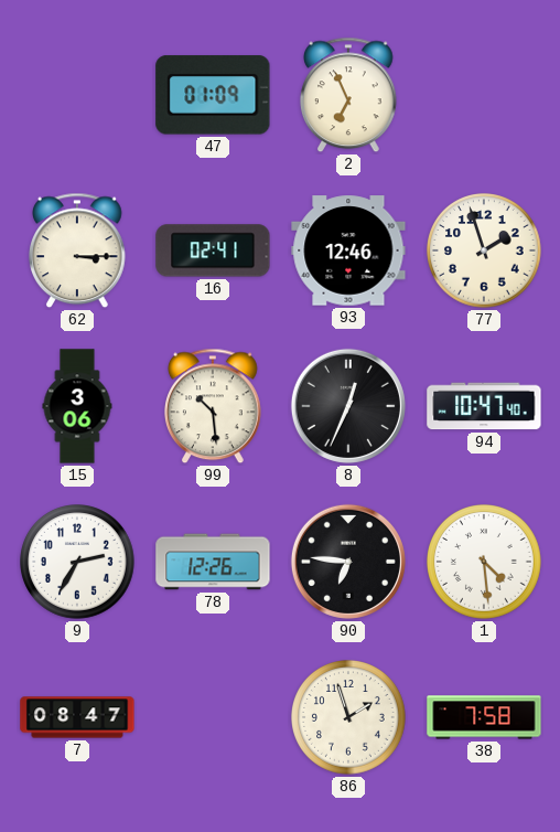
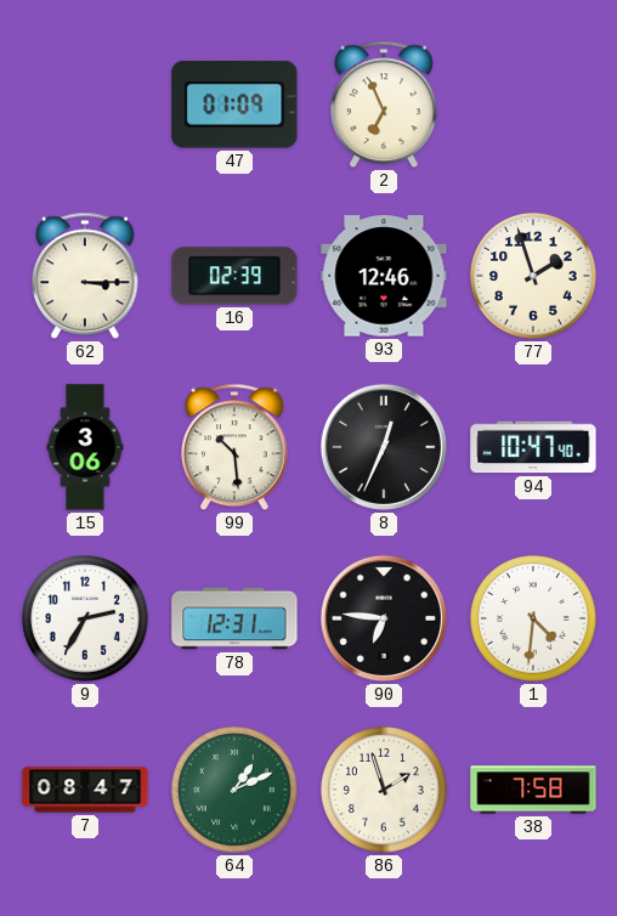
16: 02:41 -> 02:39 (234, 276)
78: 12:26 -> 12:31 (234, 618)
1: 4:29 -> 4:31 (534, 620)
64: none -> 1:11 (236, 791)
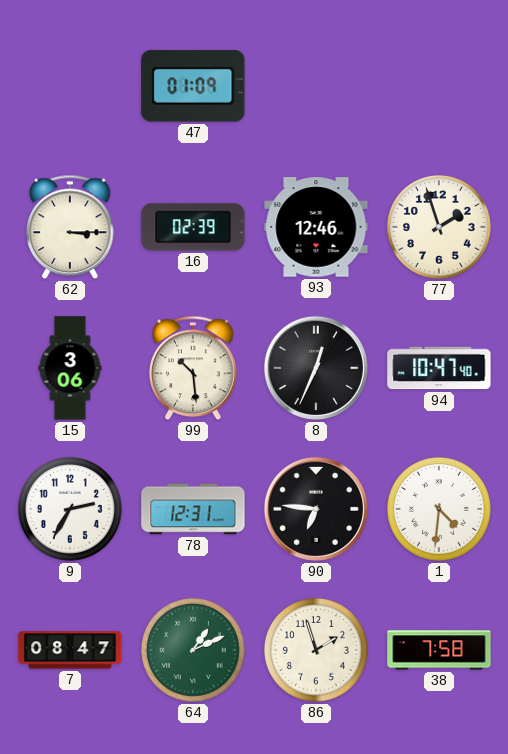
2: 6:56 -> none (385, 104)
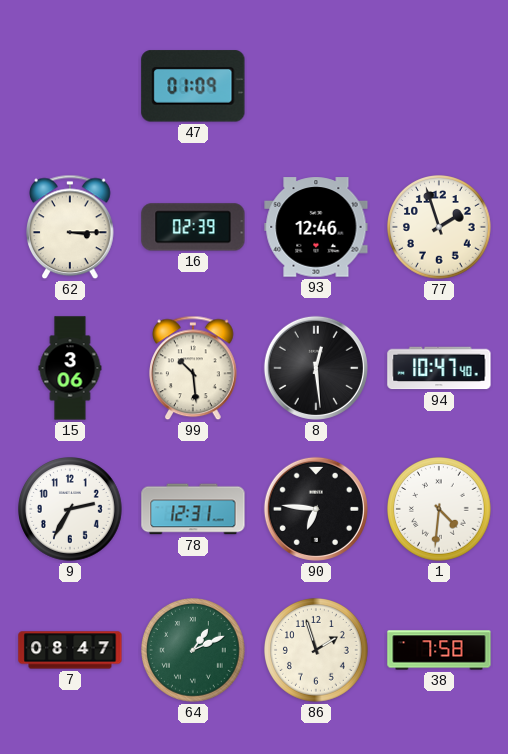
8: 12:34 -> 12:29 (316, 368)
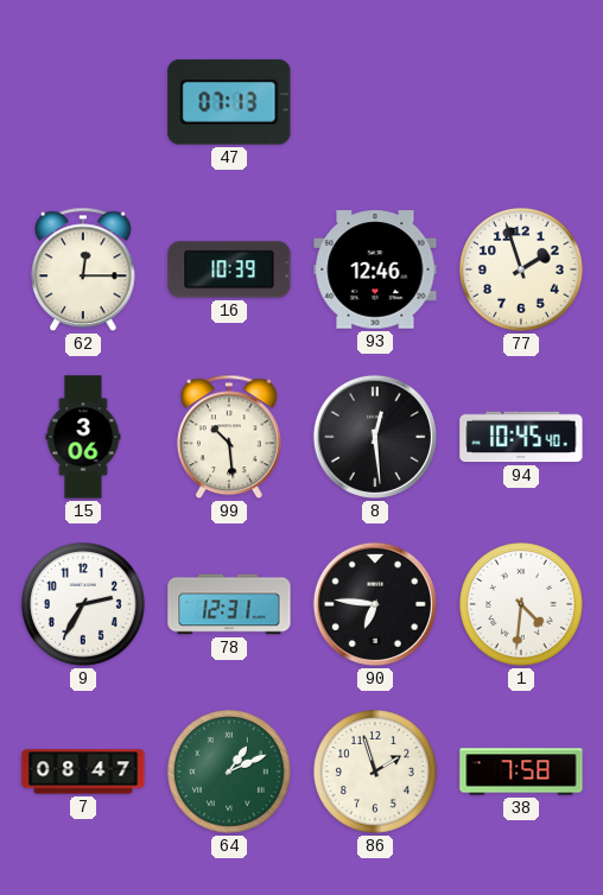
47: 01:09 -> 07:13 (229, 102)
62: 3:15 -> 12:15 (84, 269)
16: 02:39 -> 10:39 (229, 269)
94: 10:47 -> 10:45 (521, 437)
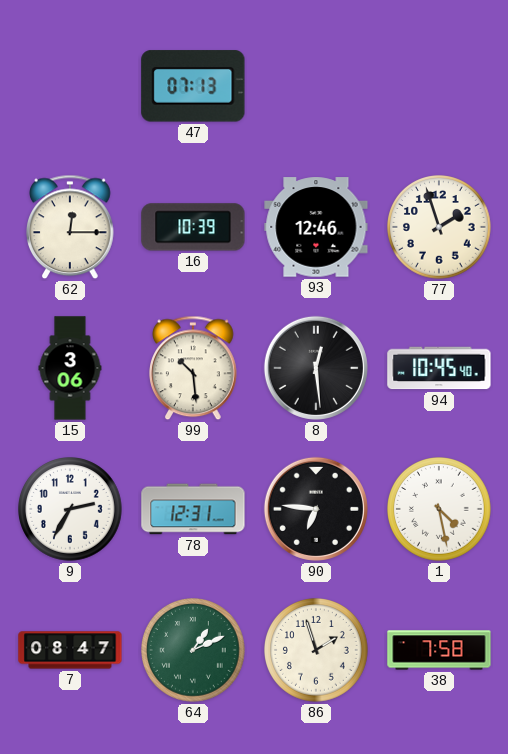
1: 4:31 -> 4:28 (440, 510)
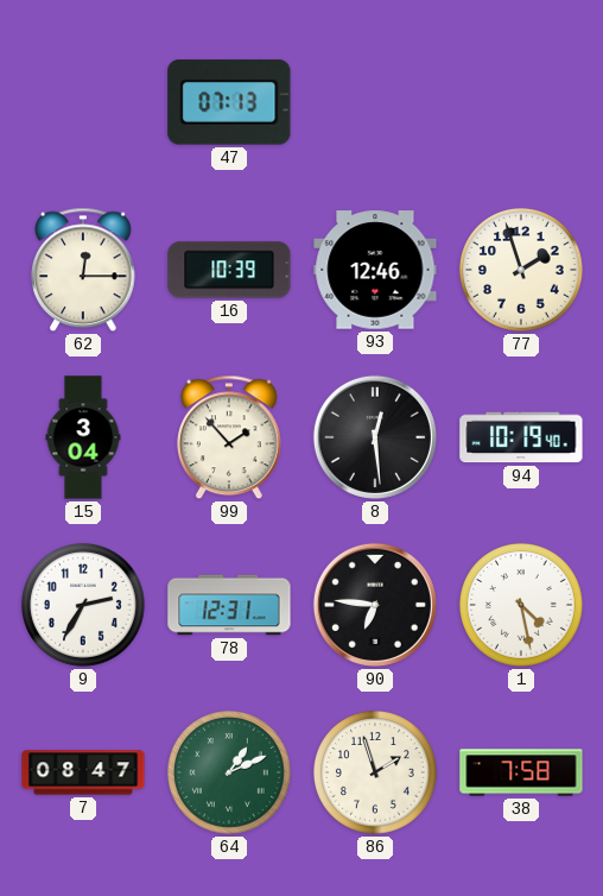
15: 3:06 -> 3:04 (83, 437)
99: 10:29 -> 1:53 (230, 437)
94: 10:45 -> 10:19 (521, 437)
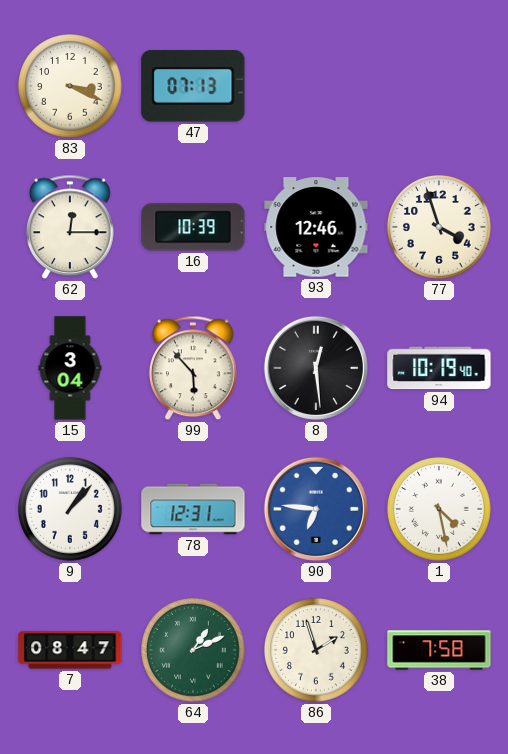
83: none -> 3:19 (71, 87)
77: 1:57 -> 3:57 (440, 228)
99: 1:53 -> 5:53 (194, 368)
9: 2:35 -> 1:07 (71, 510)
90 dial: black -> blue (316, 509)
